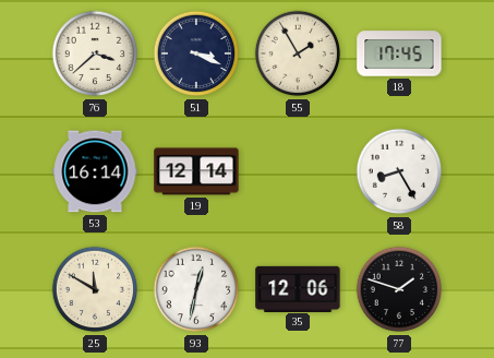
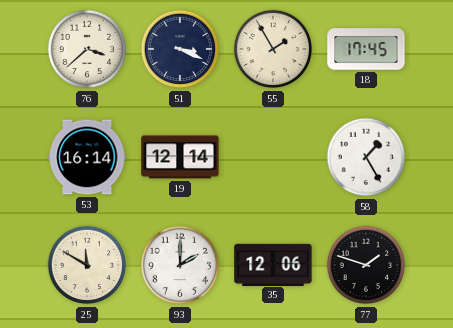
58: 8:25 -> 1:25 (366, 157)
93: 12:32 -> 2:00 (180, 265)
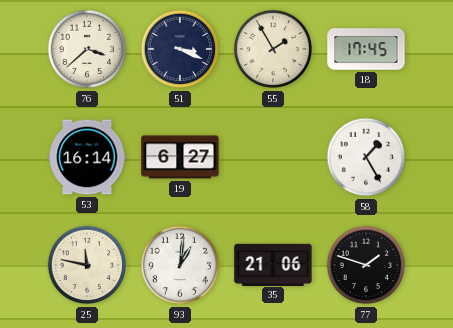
19: 12:14 -> 6:27 (180, 157)
25: 11:50 -> 11:47 (87, 265)
93: 2:00 -> 1:01 (180, 265)
35: 12:06 -> 21:06 (273, 264)
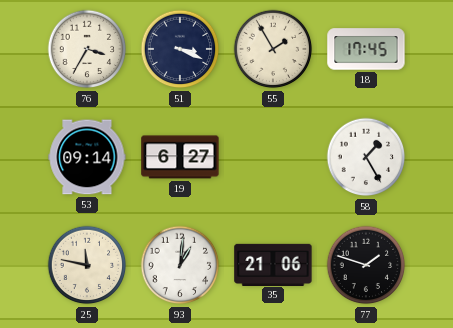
76: 3:38 -> 3:35 (87, 49)
53: 16:14 -> 09:14 (87, 157)
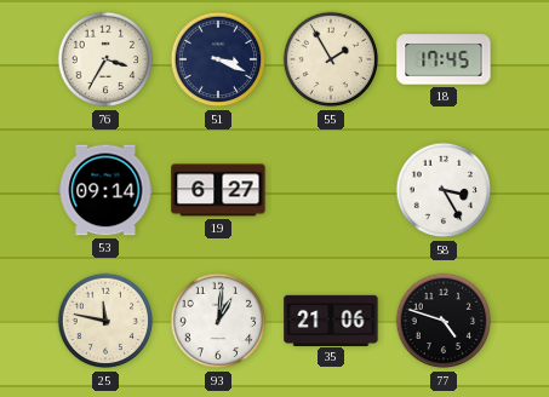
58: 1:25 -> 3:25 (444, 190)
77: 1:48 -> 4:48 (444, 321)
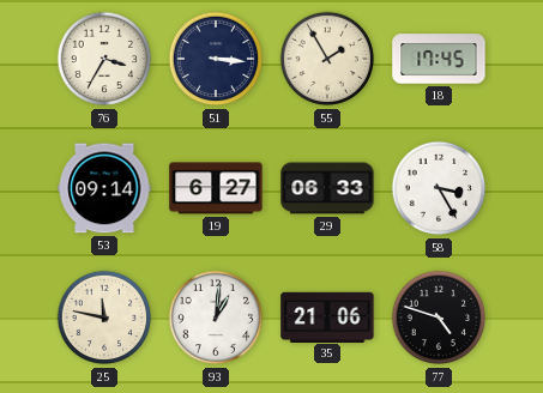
51: 3:19 -> 3:16 (216, 59)
29: none -> 06:33 (327, 188)
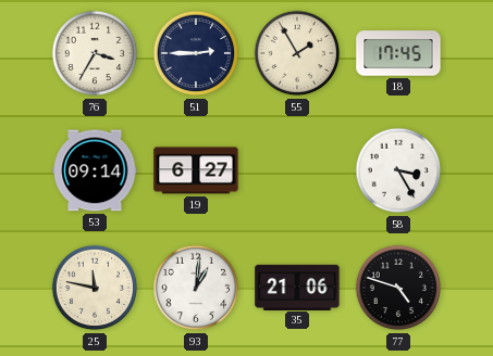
51: 3:16 -> 2:45 (196, 53)
29: 06:33 -> none (327, 188)
